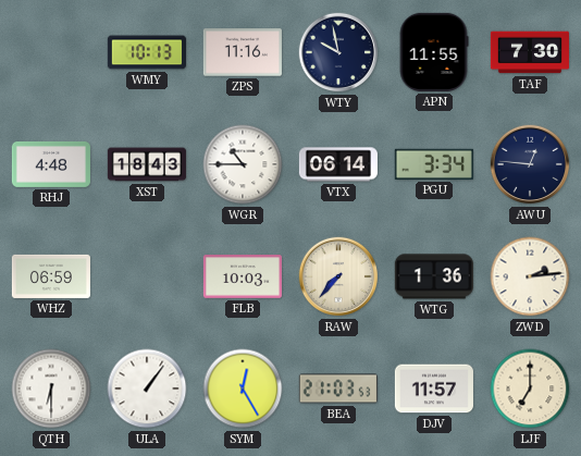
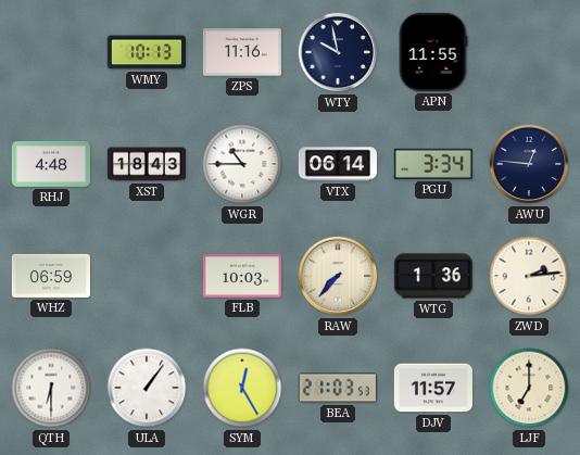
TAF: 7:30 -> none (529, 52)
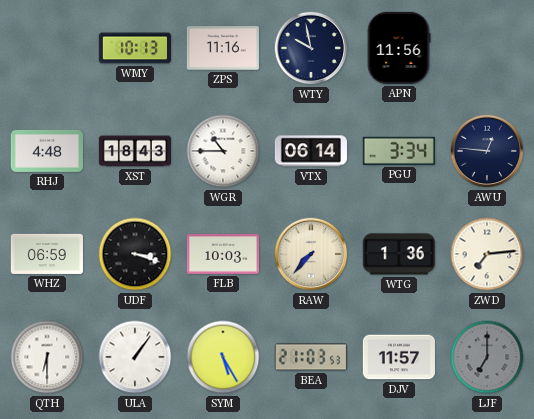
APN: 11:55 -> 11:56 (399, 48)
UDF: none -> 3:18 (135, 254)
ZWD: 2:14 -> 7:14 (487, 254)
SYM: 12:25 -> 5:25 (223, 357)
LJF dial: cream -> grey (487, 357)
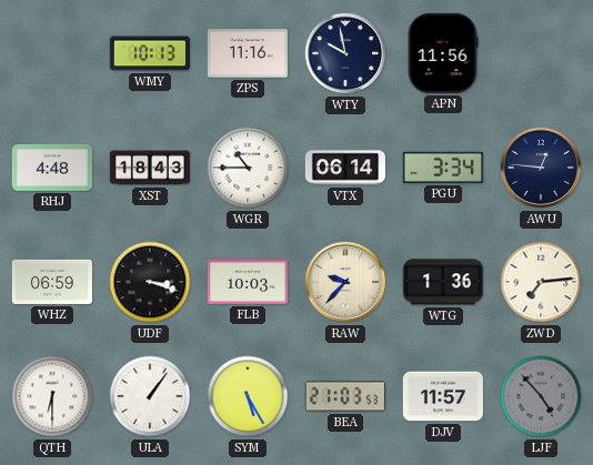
RAW: 7:37 -> 9:37 (345, 282)
LJF: 7:00 -> 4:53 (541, 396)
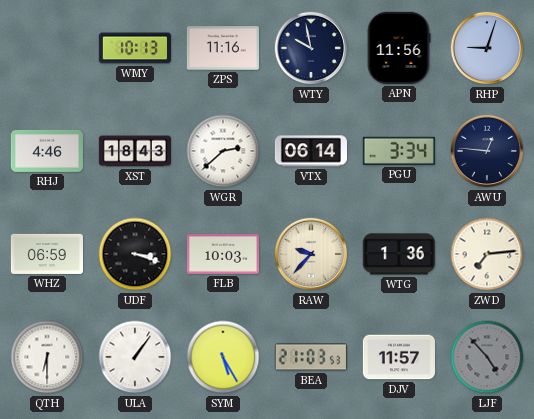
RHP: none -> 9:03 (487, 48)
RHJ: 4:48 -> 4:46 (47, 151)
WGR: 10:45 -> 2:38 (223, 151)
